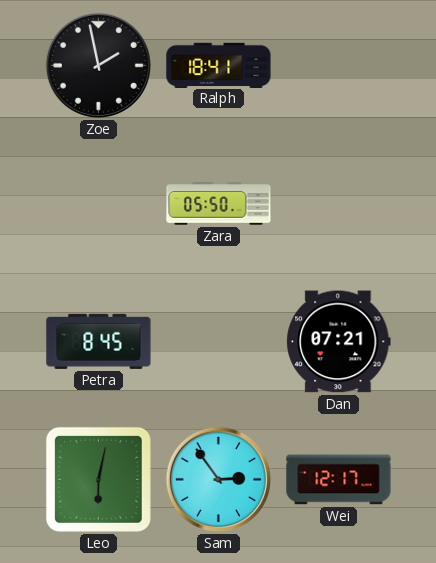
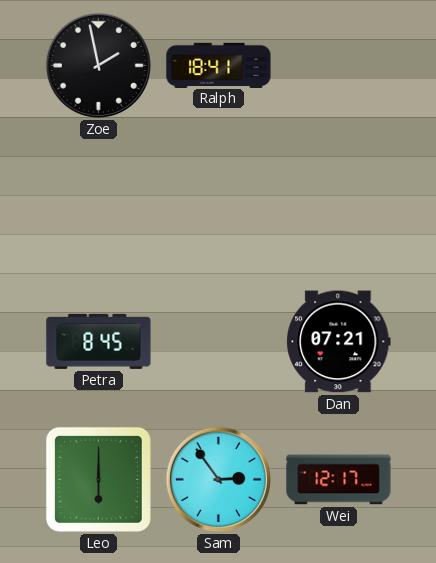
Zara: 05:50 -> none (219, 204)
Leo: 6:02 -> 6:00 (98, 479)
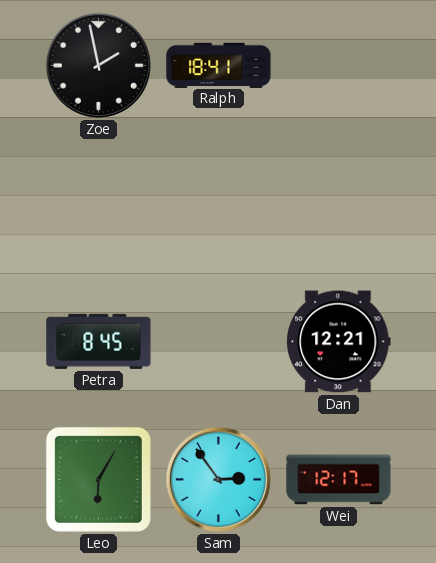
Dan: 07:21 -> 12:21 (339, 342)
Leo: 6:00 -> 6:05 (98, 479)
